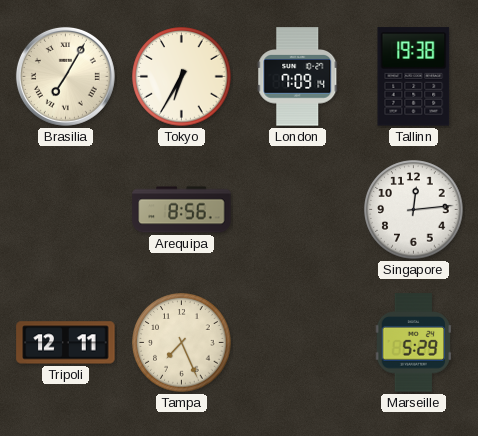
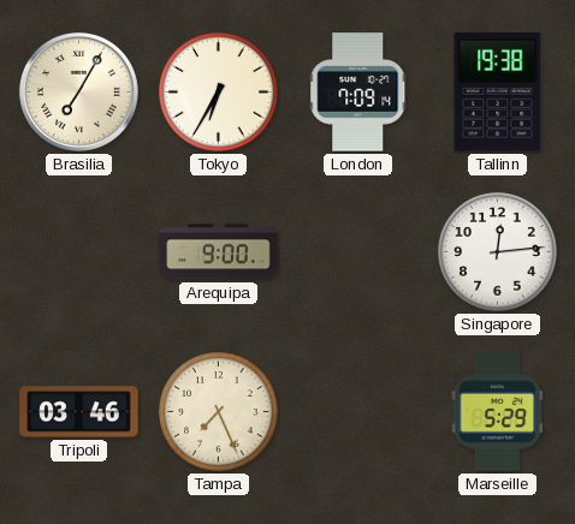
Arequipa: 8:56 -> 9:00 (219, 252)
Tripoli: 12:11 -> 03:46 (79, 412)
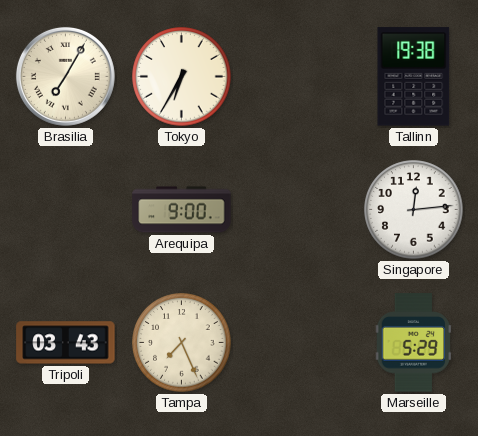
London: 7:09 -> none (358, 93)
Tripoli: 03:46 -> 03:43 (66, 343)
